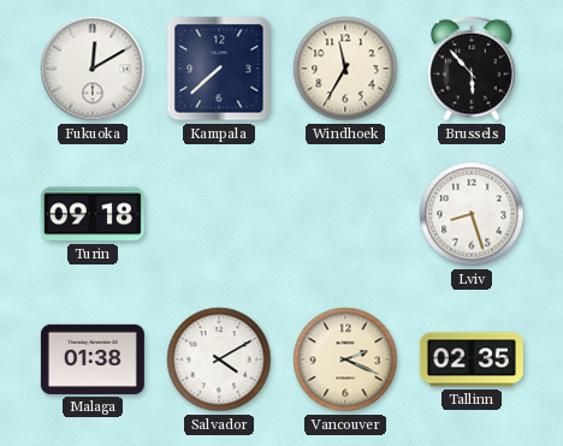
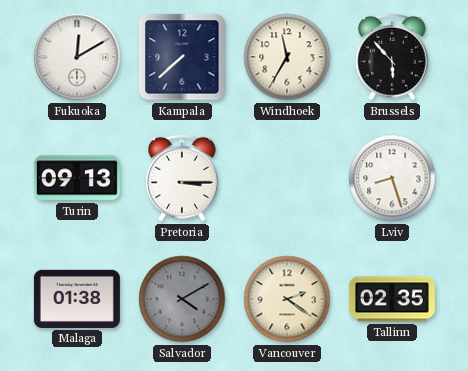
Turin: 09:18 -> 09:13 (77, 178)
Pretoria: none -> 3:15 (182, 178)
Salvador dial: white -> grey (182, 299)
Vancouver: 2:19 -> 2:21 (287, 299)
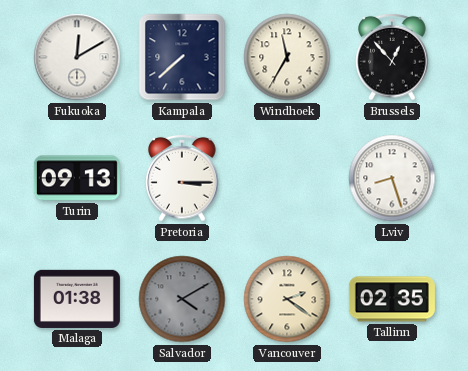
Brussels: 5:53 -> 12:53 (392, 57)
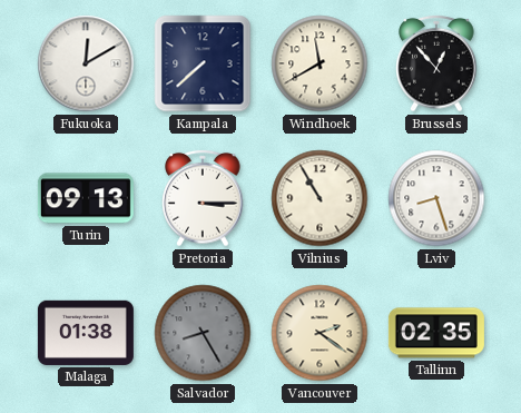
Windhoek: 11:35 -> 11:40 (320, 63)
Vilnius: none -> 10:55 (320, 198)
Salvador: 4:10 -> 8:25 (203, 333)
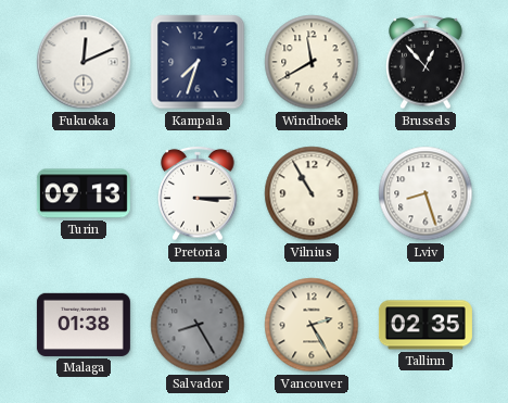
Fukuoka: 12:10 -> 12:11 (84, 62)
Kampala: 7:38 -> 7:33 (198, 62)
Vancouver: 2:21 -> 2:25 (312, 325)
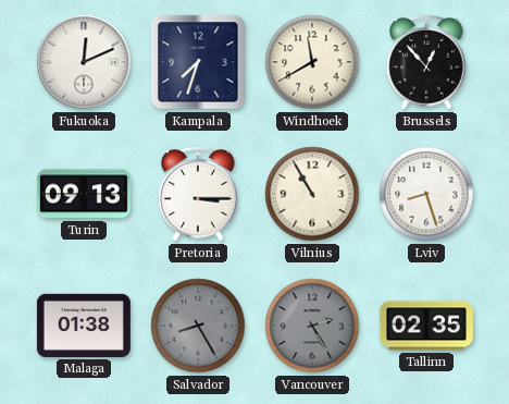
Vancouver dial: cream -> grey (312, 326)
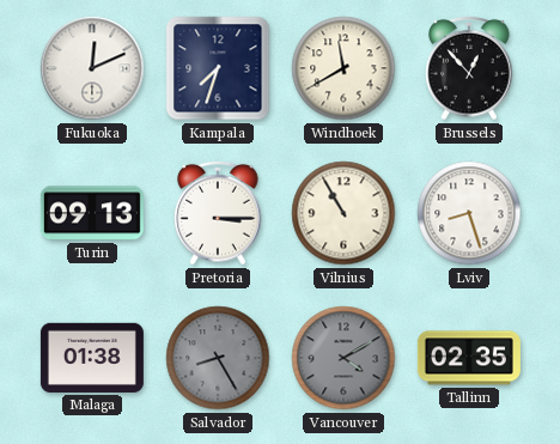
Vancouver: 2:25 -> 4:10 (343, 358)
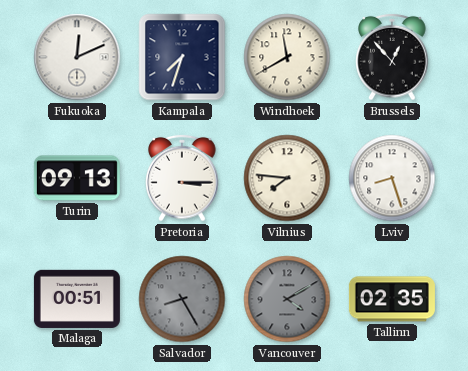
Vilnius: 10:55 -> 7:46 (287, 178)
Malaga: 01:38 -> 00:51 (77, 299)
